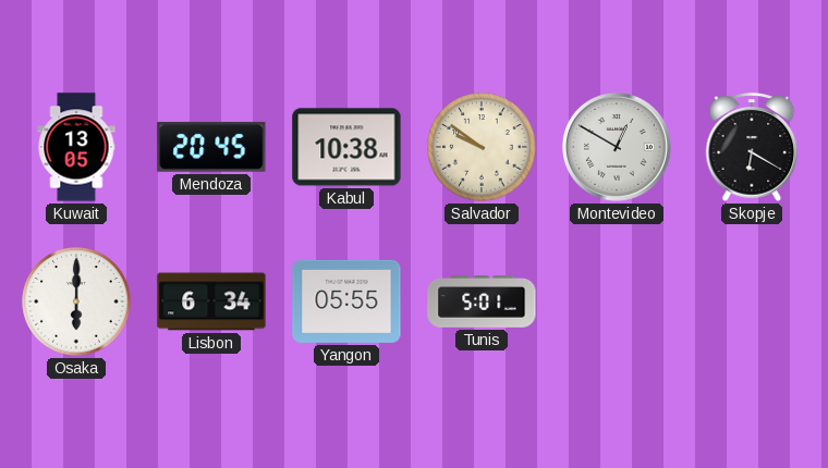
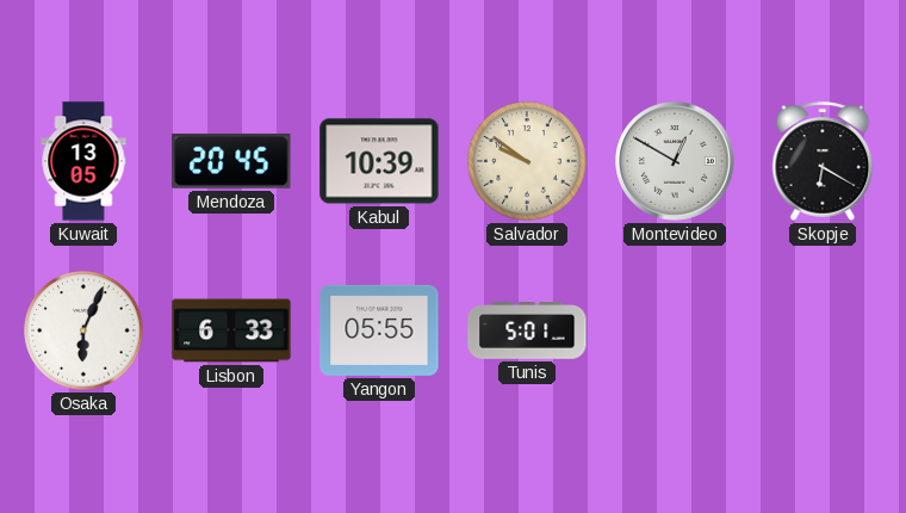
Kabul: 10:38 -> 10:39 (379, 161)
Osaka: 6:00 -> 6:04 (83, 330)
Lisbon: 6:34 -> 6:33 (231, 330)
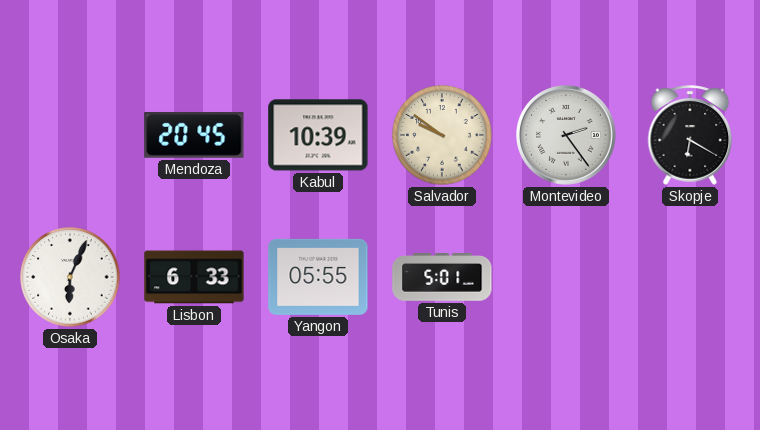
Kuwait: 13:05 -> none (83, 161)
Montevideo: 12:50 -> 2:24 (567, 136)
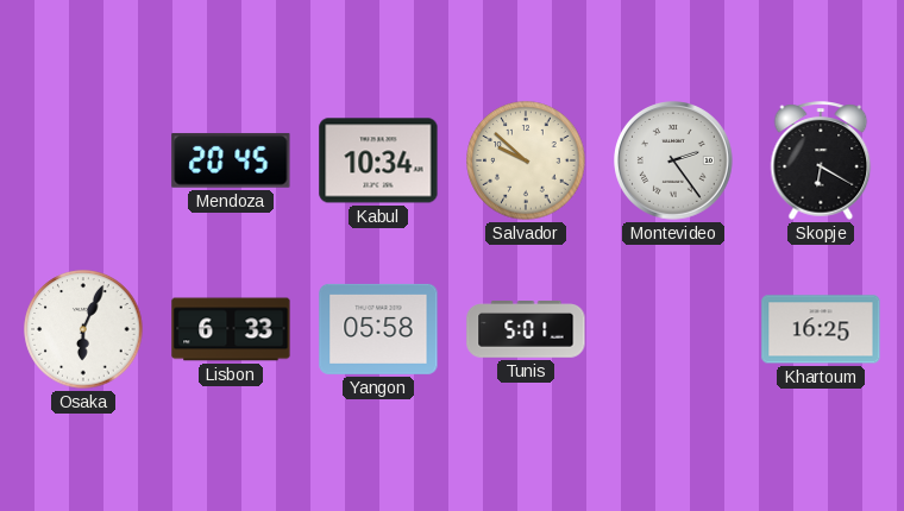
Kabul: 10:39 -> 10:34 (378, 160)
Salvador: 9:51 -> 9:52 (526, 160)
Yangon: 05:55 -> 05:58 (378, 329)
Khartoum: none -> 16:25 (821, 329)
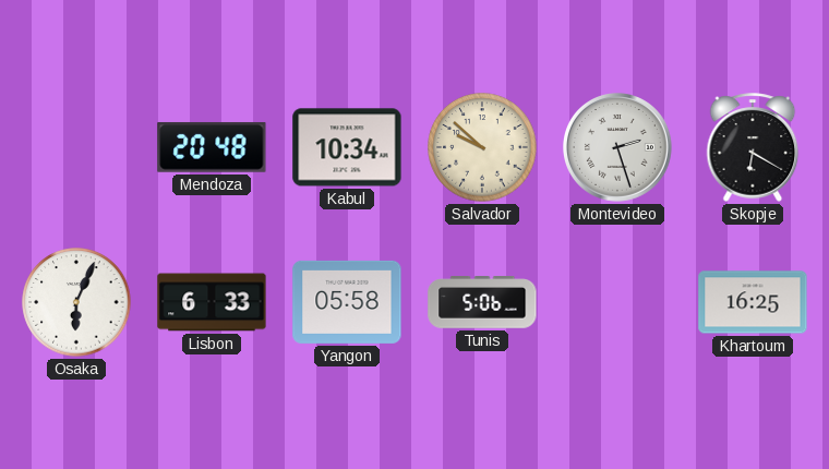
Mendoza: 20:45 -> 20:48 (212, 147)
Montevideo: 2:24 -> 2:27 (618, 148)
Tunis: 5:01 -> 5:06 (482, 303)
